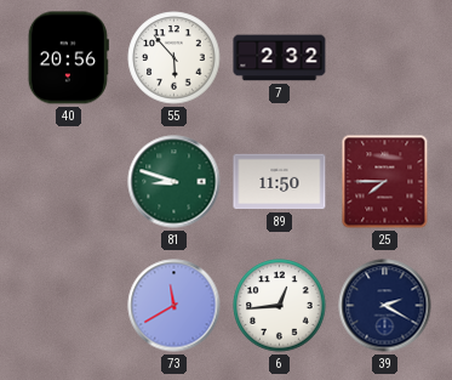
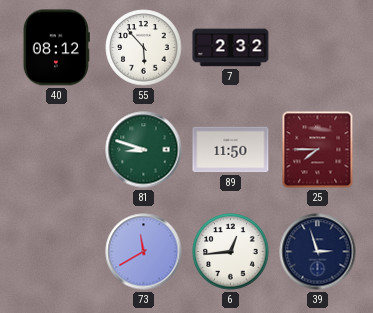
40: 20:56 -> 08:12 (56, 48)
39: 2:20 -> 2:57 (318, 252)
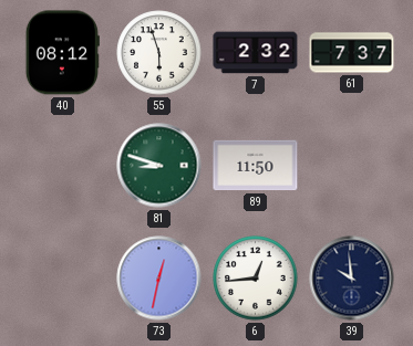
55: 5:53 -> 5:57 (159, 53)
61: none -> 7:37 (352, 53)
25: 7:45 -> none (318, 150)
73: 11:40 -> 12:32 (159, 279)
39: 2:57 -> 9:59 (352, 279)
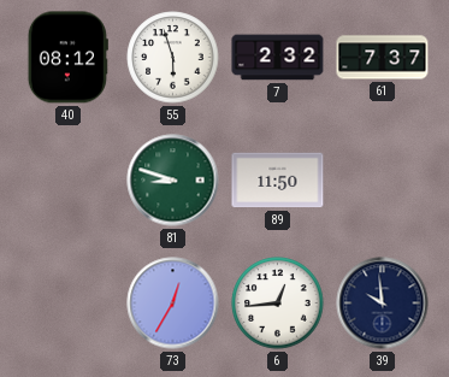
73: 12:32 -> 12:35 (173, 304)
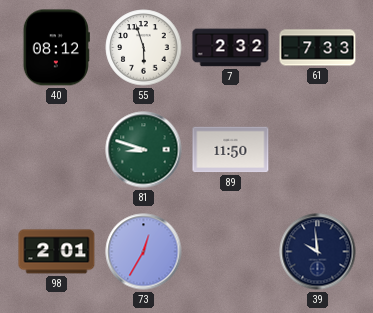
61: 7:37 -> 7:33 (318, 48)
98: none -> 2:01 (57, 252)
6: 12:44 -> none (278, 304)
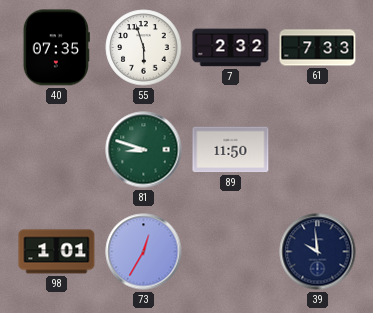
40: 08:12 -> 07:35 (56, 48)
98: 2:01 -> 1:01 (57, 252)
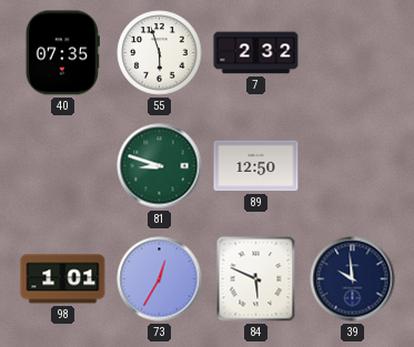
61: 7:33 -> none (318, 48)
89: 11:50 -> 12:50 (256, 166)
84: none -> 5:49 (256, 279)
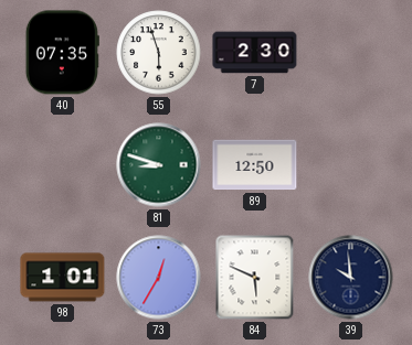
7: 2:32 -> 2:30 (255, 53)
